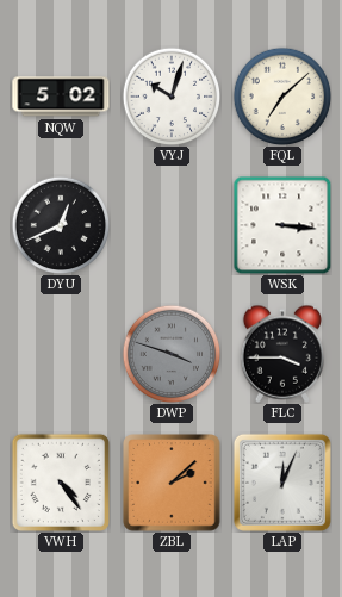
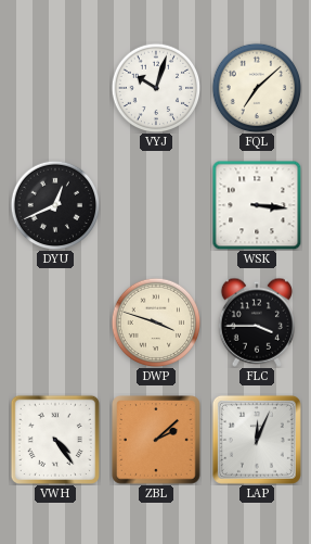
NQW: 5:02 -> none (61, 97)
DWP dial: grey -> cream (156, 322)
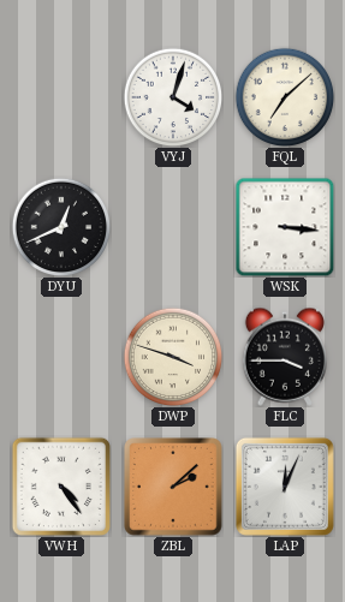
VYJ: 10:03 -> 4:03 (173, 97)
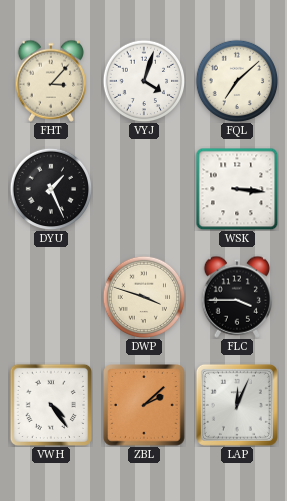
FHT: none -> 3:07 (50, 81)
DYU: 12:41 -> 1:26 (51, 189)
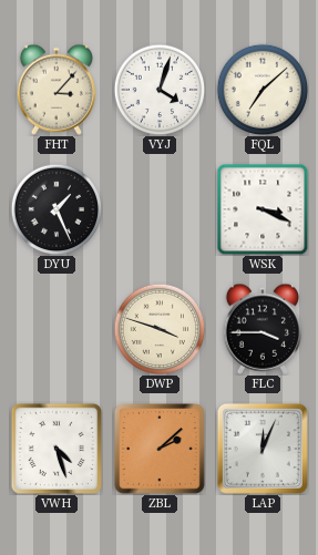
WSK: 3:16 -> 3:19 (263, 209)
VWH: 4:24 -> 4:27 (57, 449)
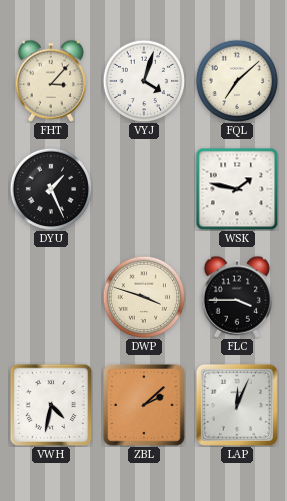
WSK: 3:19 -> 1:47 (237, 189)
VWH: 4:27 -> 4:32 (51, 405)
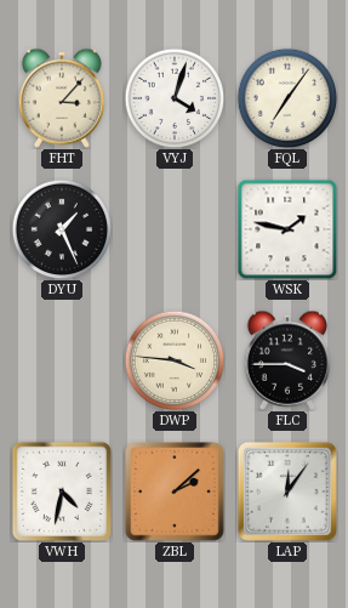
FQL: 7:08 -> 7:06 (287, 98)
DWP: 3:48 -> 3:46 (175, 360)
LAP: 12:04 -> 12:06 (287, 491)
